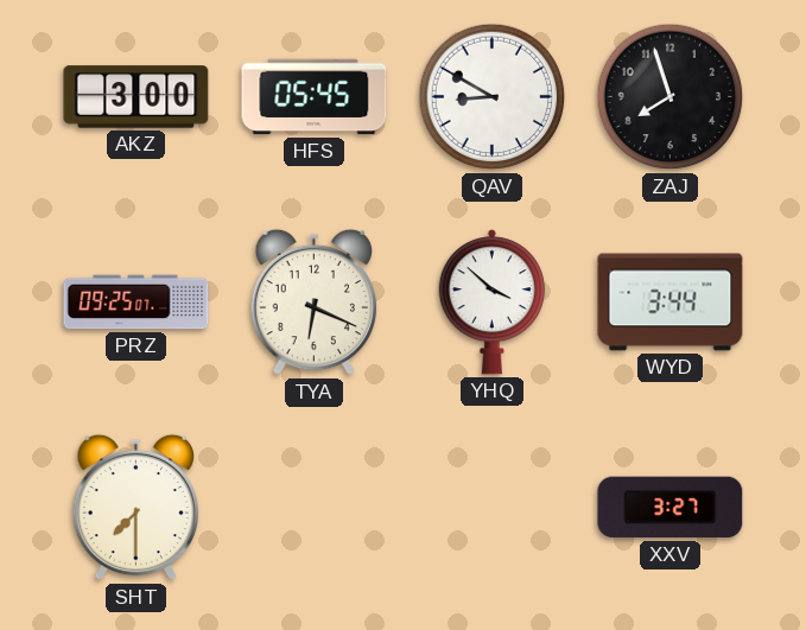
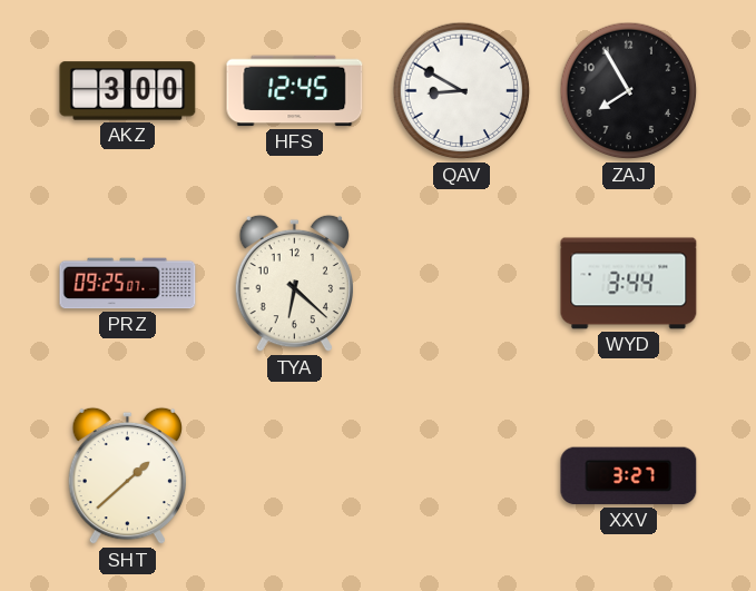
HFS: 05:45 -> 12:45 (295, 91)
ZAJ: 7:57 -> 7:55 (629, 91)
TYA: 6:19 -> 6:22 (294, 284)
YHQ: 3:52 -> none (491, 303)
SHT: 7:30 -> 1:38 (127, 476)
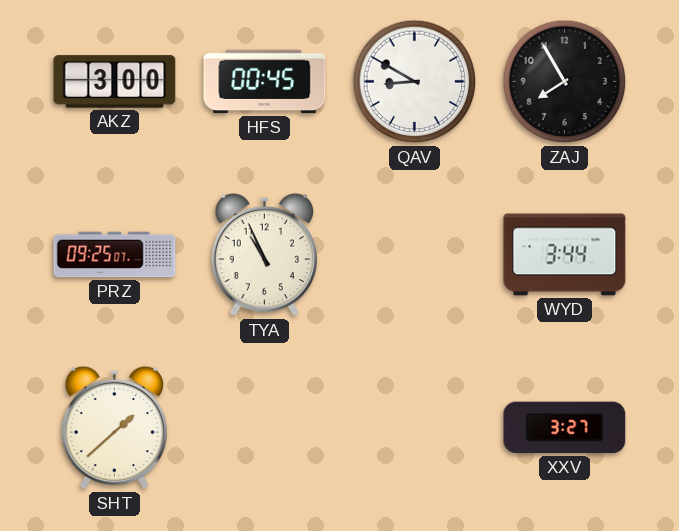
HFS: 12:45 -> 00:45 (265, 82)
TYA: 6:22 -> 10:56 (264, 255)
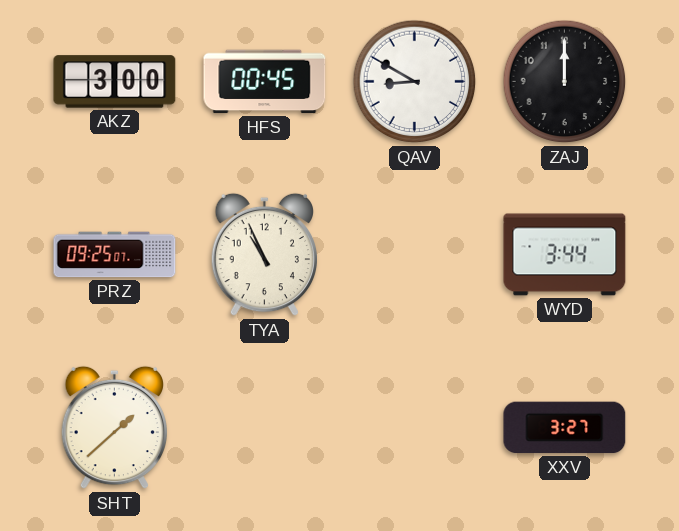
ZAJ: 7:55 -> 12:00 (565, 82)
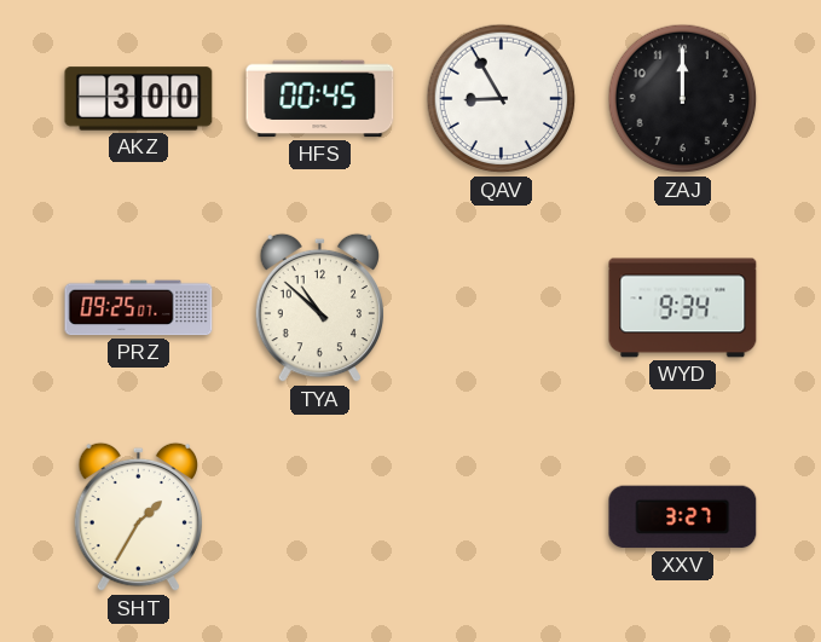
QAV: 8:50 -> 8:55 (502, 99)
TYA: 10:56 -> 10:52 (319, 308)
WYD: 3:44 -> 9:34 (683, 308)
SHT: 1:38 -> 1:35 (138, 517)
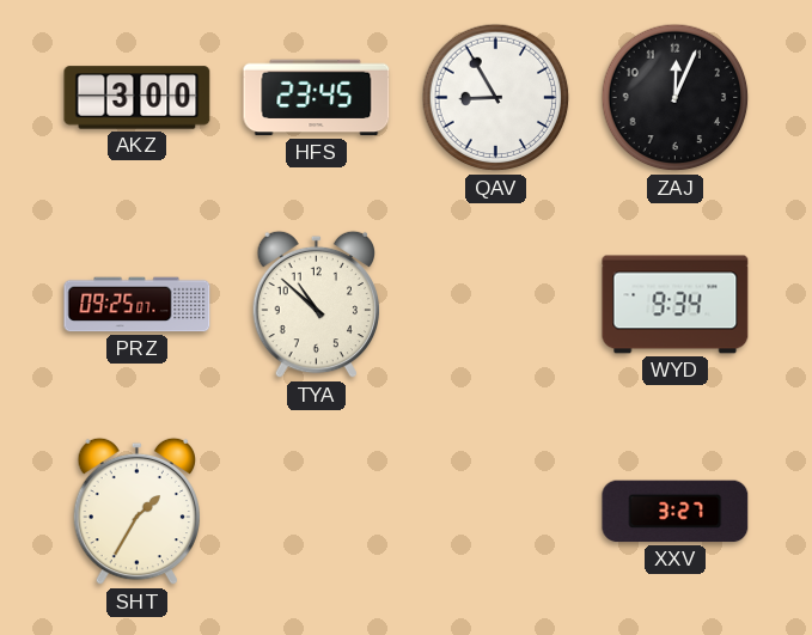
HFS: 00:45 -> 23:45 (317, 98)
ZAJ: 12:00 -> 12:04 (676, 98)
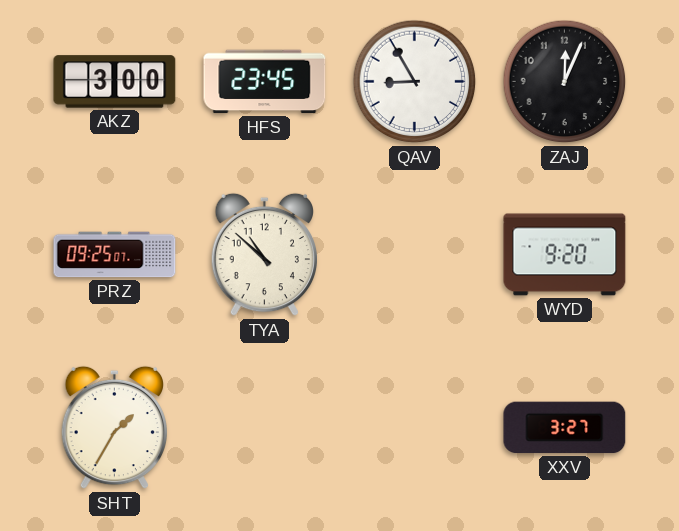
WYD: 9:34 -> 9:20 (565, 255)
